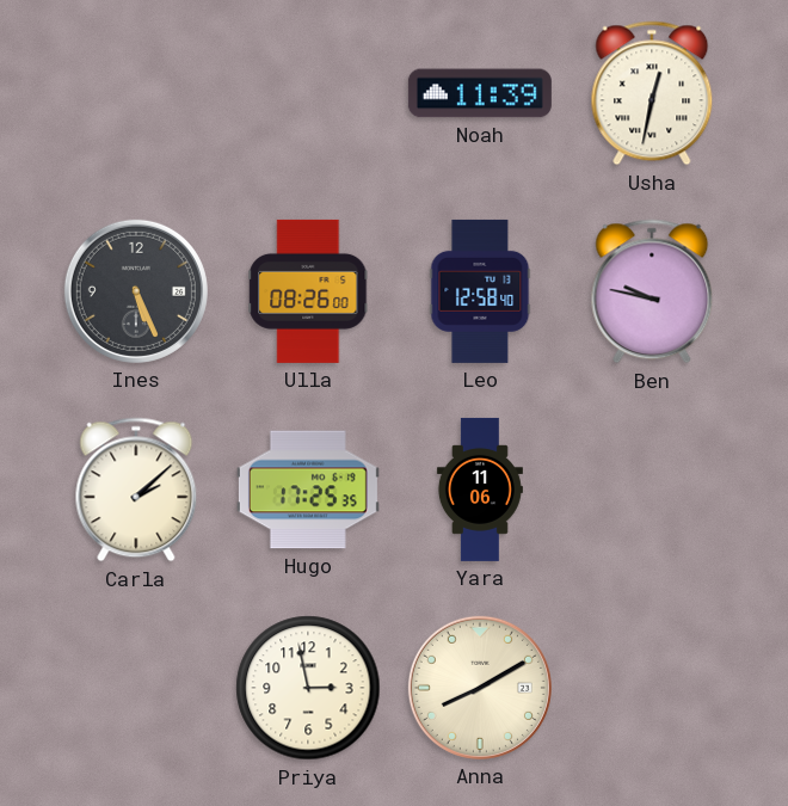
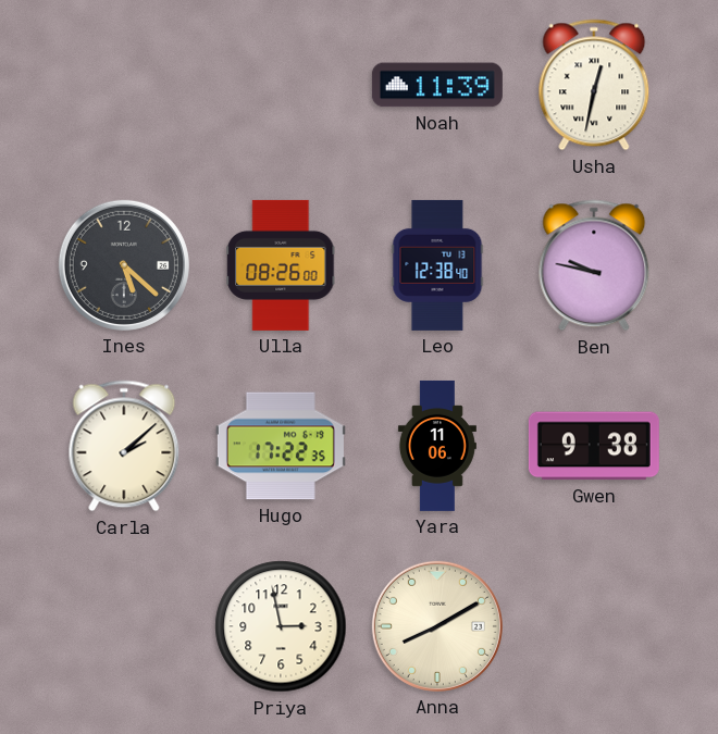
Ines: 5:26 -> 5:22 (124, 265)
Leo: 12:58 -> 12:38 (437, 265)
Hugo: 17:25 -> 17:22 (281, 446)
Gwen: none -> 9:38 (594, 446)
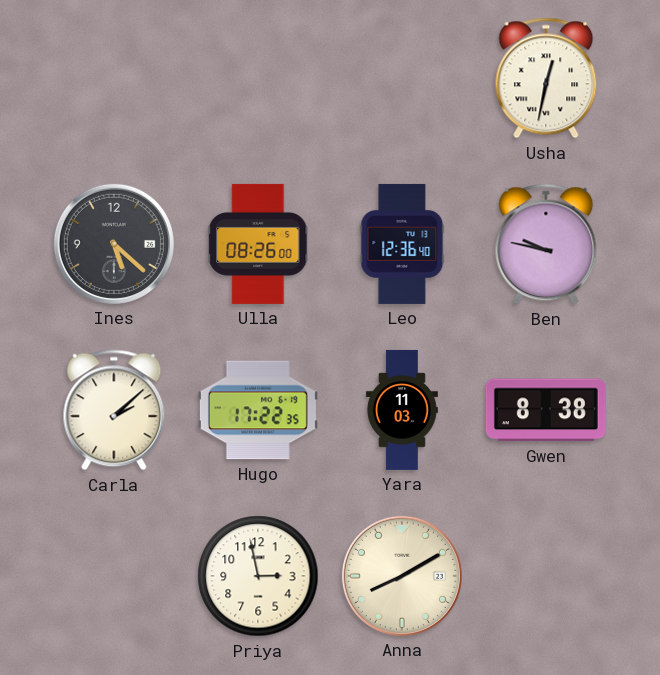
Noah: 11:39 -> none (437, 85)
Leo: 12:38 -> 12:36 (402, 244)
Yara: 11:06 -> 11:03 (402, 410)
Gwen: 9:38 -> 8:38 (546, 410)
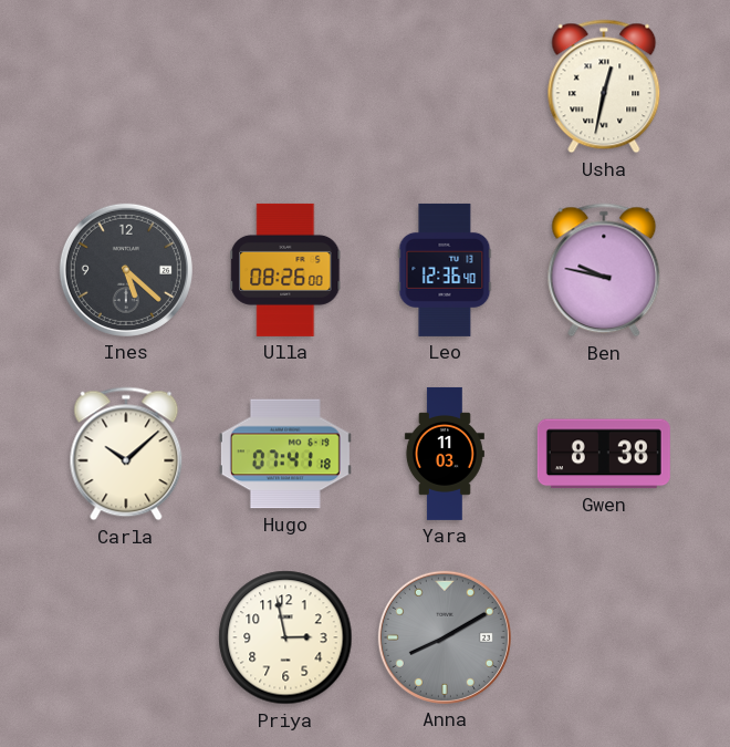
Carla: 2:08 -> 10:08 (126, 454)
Hugo: 17:22 -> 07:41 (285, 454)
Anna dial: cream -> grey (445, 637)
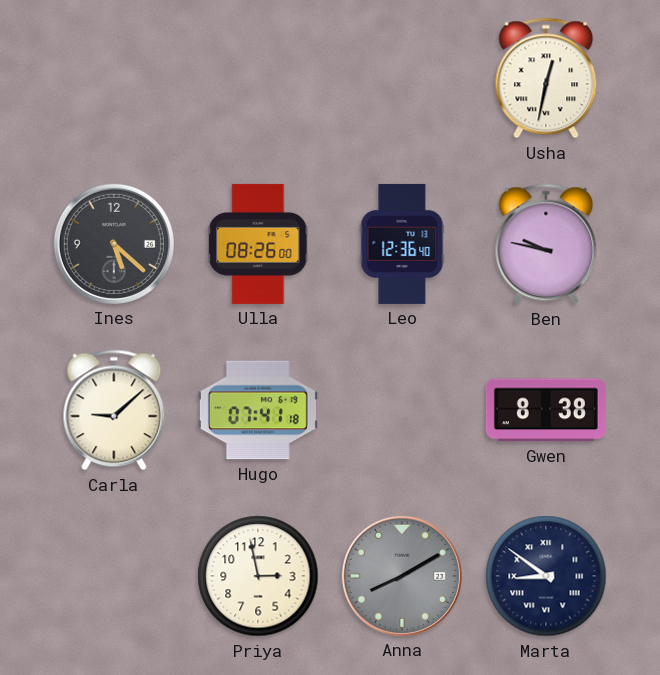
Carla: 10:08 -> 9:08 (114, 410)
Yara: 11:03 -> none (445, 454)
Marta: none -> 8:51 (546, 576)
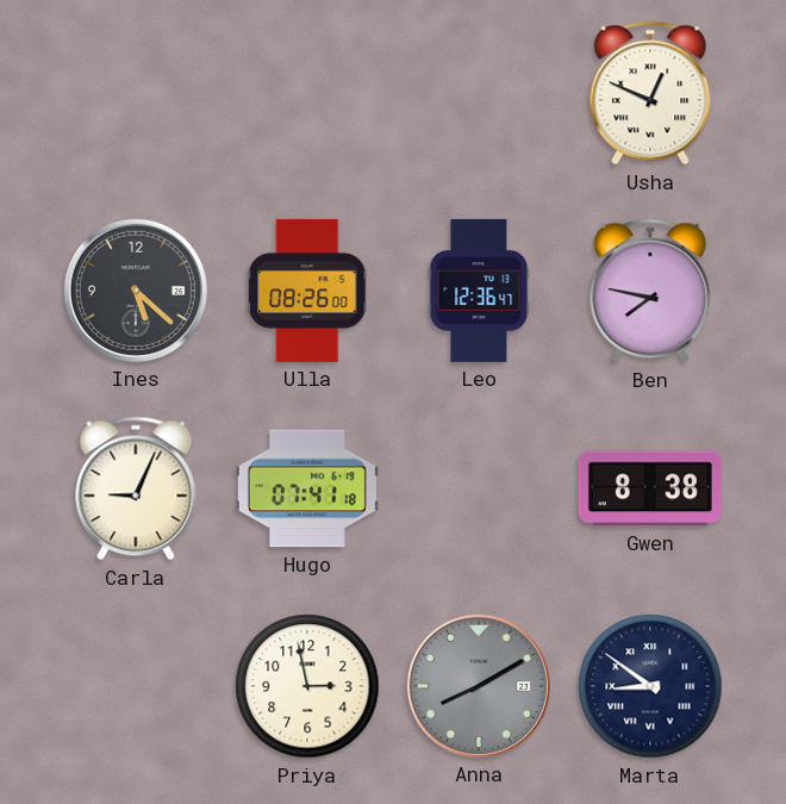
Usha: 12:32 -> 12:49 (650, 93)
Leo: 12:36:40 -> 12:36:47 (479, 291)
Ben: 9:47 -> 7:47 (650, 291)
Carla: 9:08 -> 9:04 (136, 488)
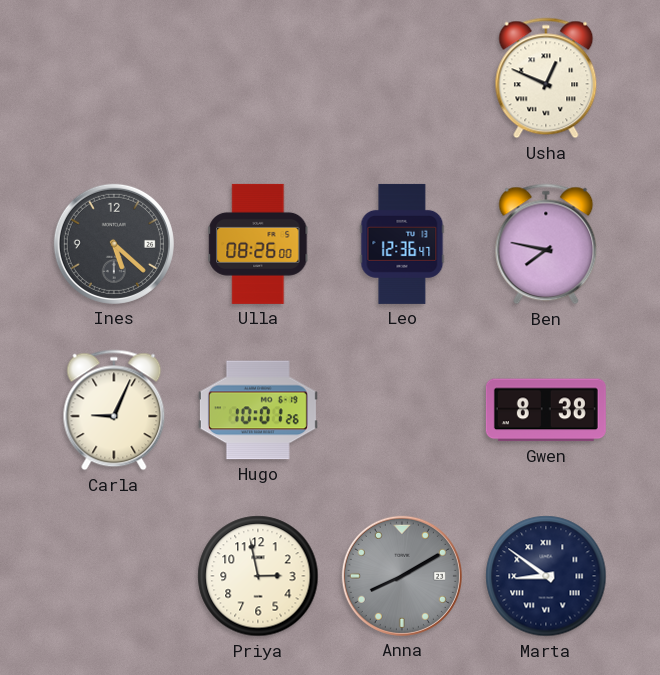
Hugo: 07:41 -> 10:01 (258, 410)
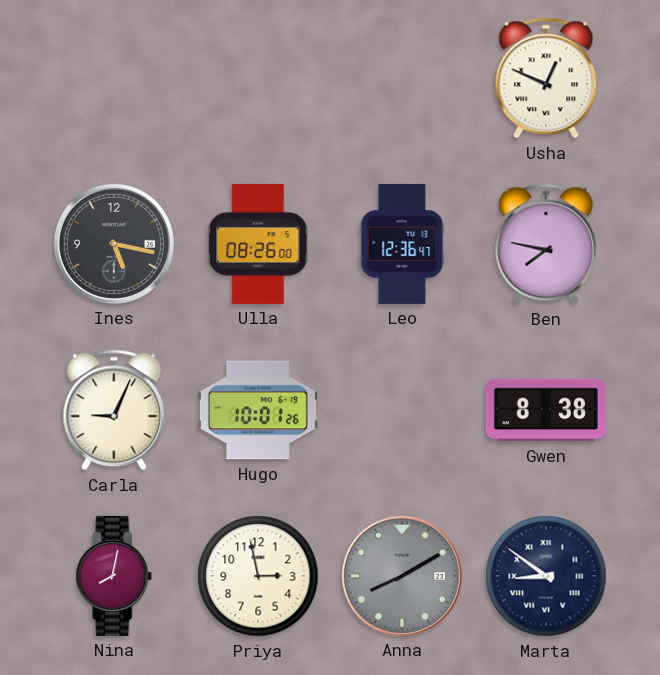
Ines: 5:22 -> 5:17 (114, 244)
Nina: none -> 8:02 (114, 576)
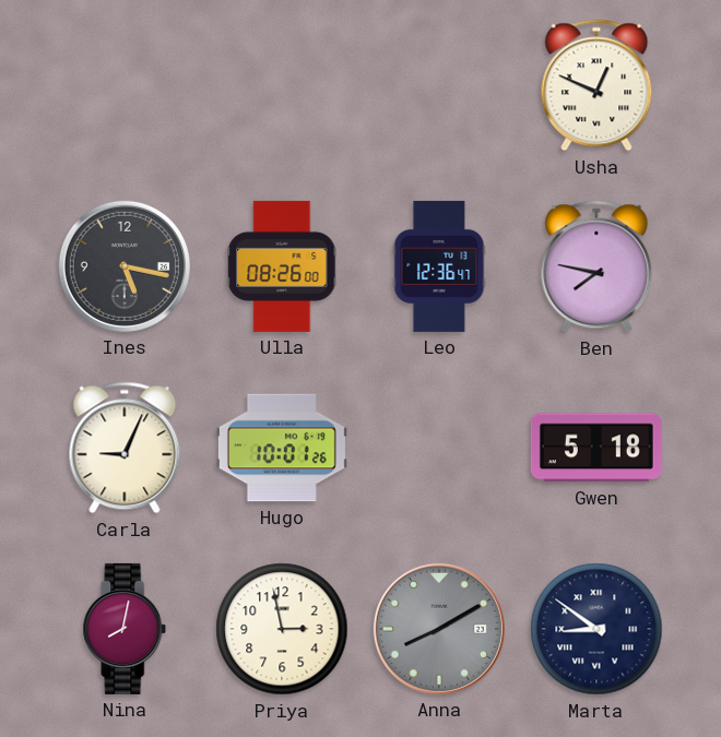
Gwen: 8:38 -> 5:18 (596, 448)
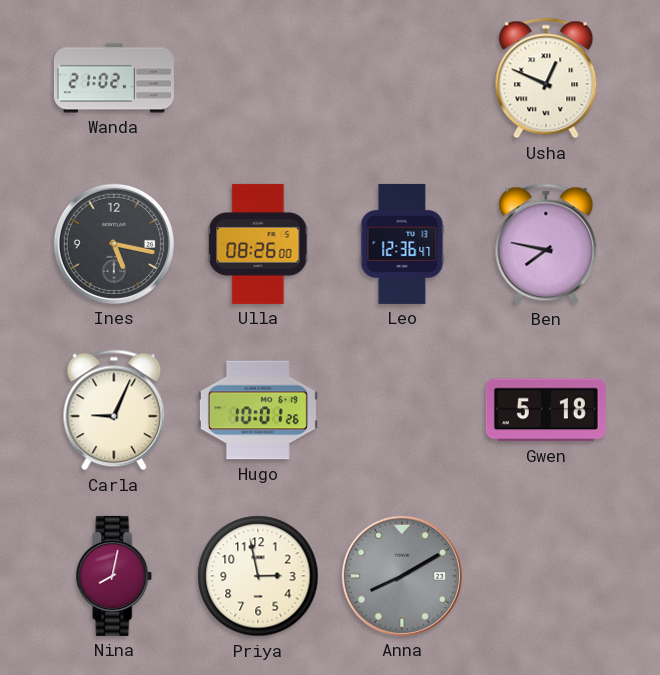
Wanda: none -> 21:02 (114, 78)
Marta: 8:51 -> none (596, 629)
